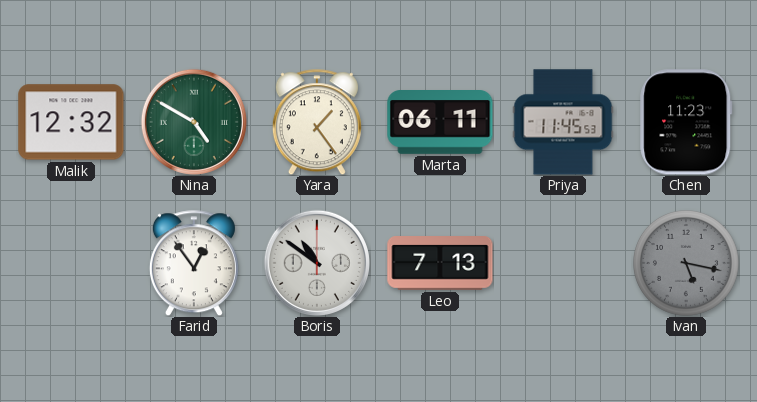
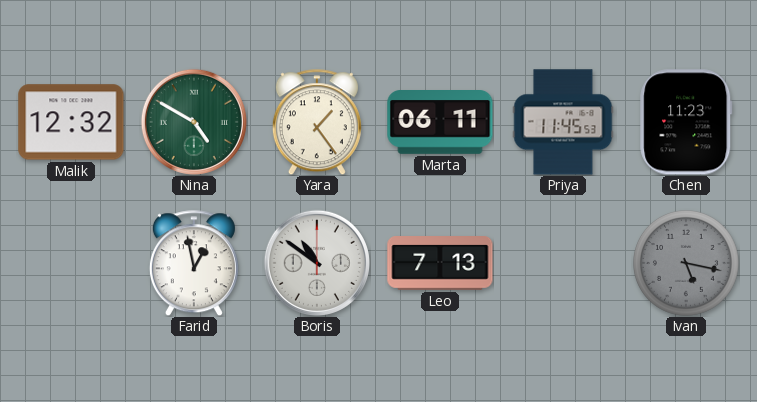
Farid: 12:54 -> 12:58 (194, 263)
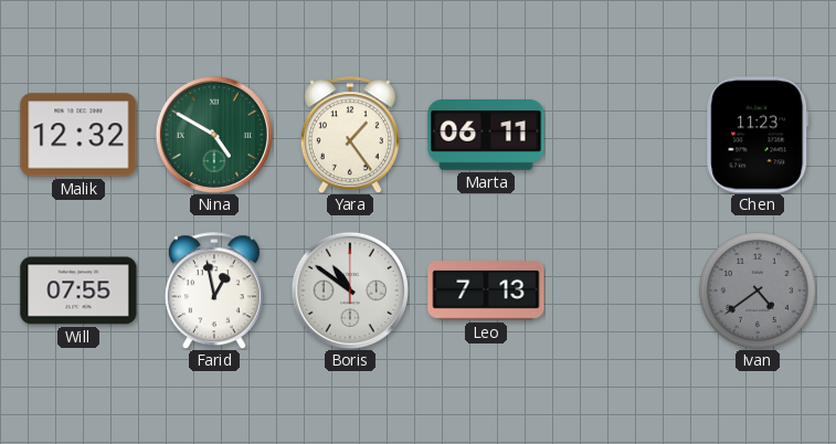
Priya: 11:45 -> none (563, 122)
Will: none -> 07:55 (78, 290)
Ivan: 5:17 -> 4:39 (759, 292)
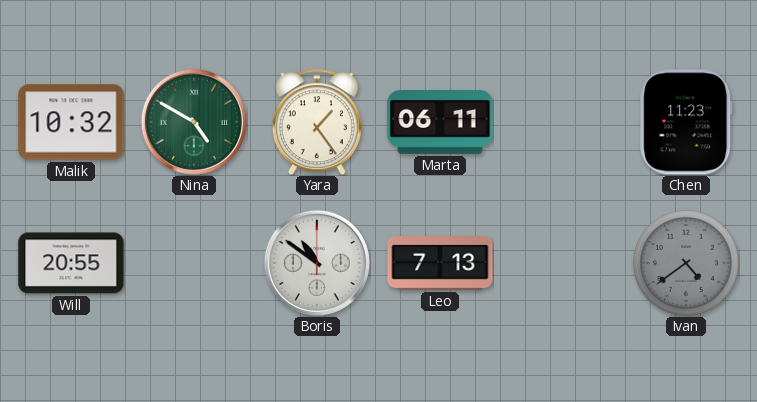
Malik: 12:32 -> 10:32 (71, 122)
Will: 07:55 -> 20:55 (71, 263)
Farid: 12:58 -> none (214, 290)
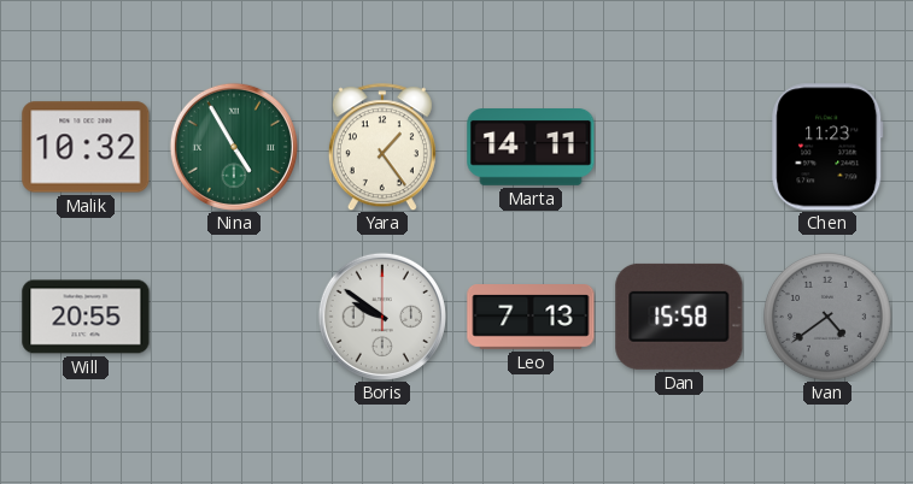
Nina: 4:50 -> 4:55 (234, 147)
Marta: 06:11 -> 14:11 (531, 148)
Boris: 10:51 -> 9:51 (382, 317)
Dan: none -> 15:58 (679, 317)
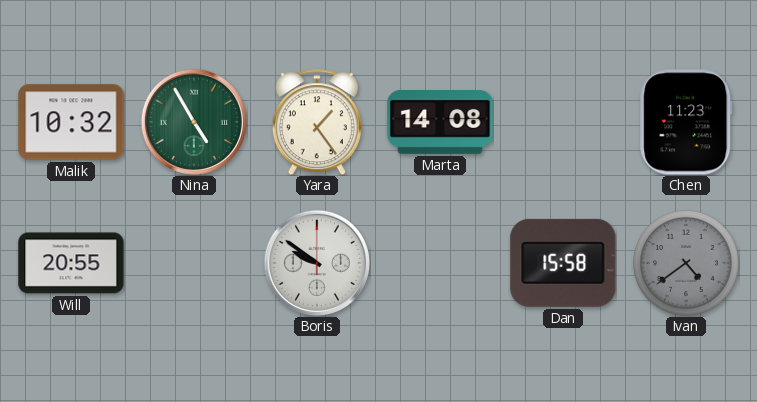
Marta: 14:11 -> 14:08 (440, 123)
Leo: 7:13 -> none (531, 318)
